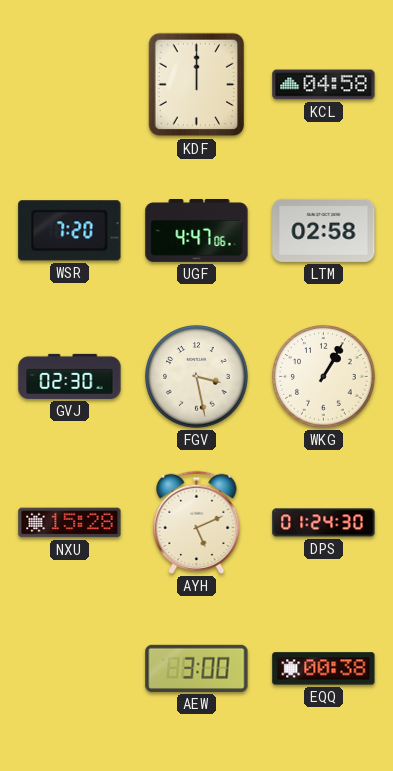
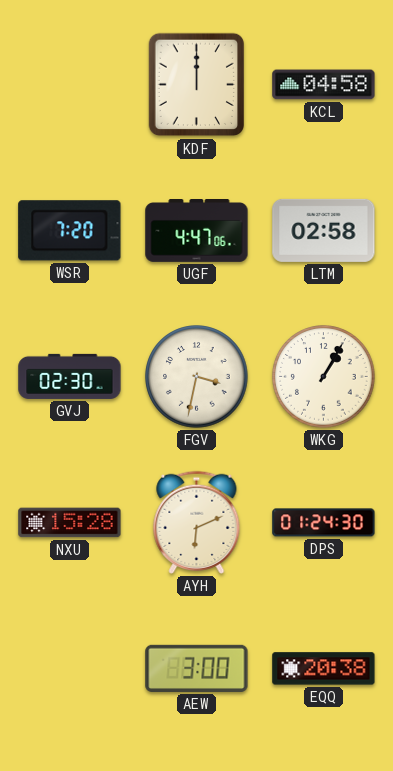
FGV: 3:28 -> 3:32 (197, 377)
AYH: 5:11 -> 6:11 (197, 522)
EQQ: 00:38 -> 20:38 (324, 669)
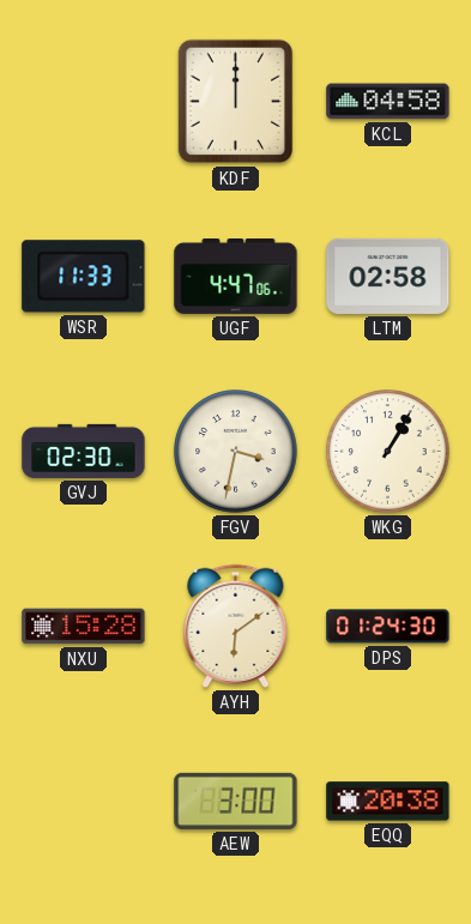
WSR: 7:20 -> 11:33 (84, 277)
AYH: 6:11 -> 6:09 (236, 626)
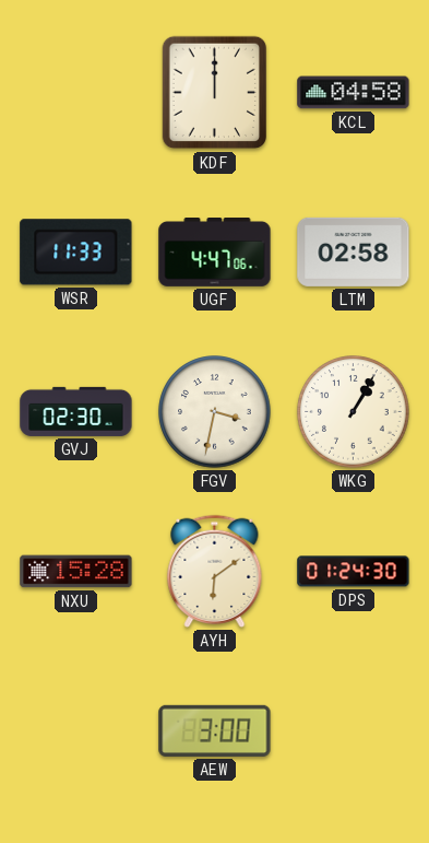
EQQ: 20:38 -> none (388, 802)
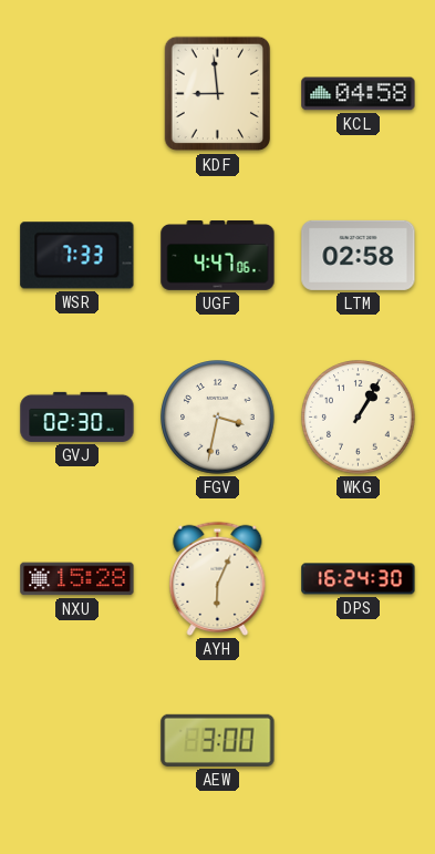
KDF: 12:00 -> 8:59 (217, 94)
WSR: 11:33 -> 7:33 (77, 256)
AYH: 6:09 -> 6:04 (218, 578)
DPS: 01:24 -> 16:24 (359, 579)
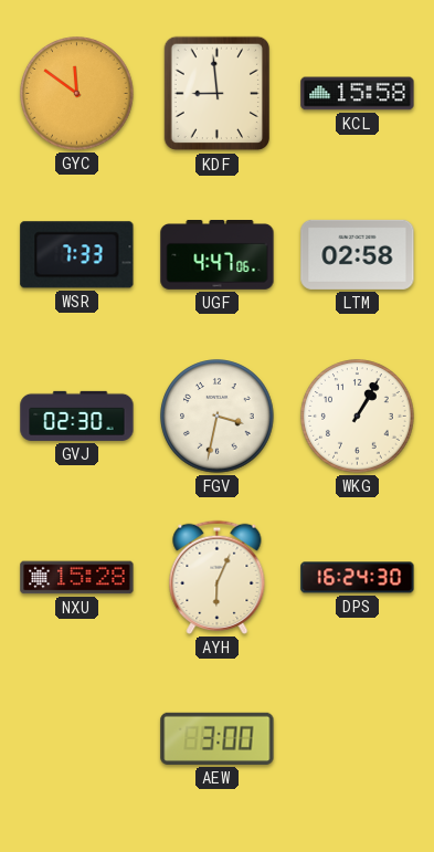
GYC: none -> 11:51 (77, 94)
KCL: 04:58 -> 15:58 (358, 94)
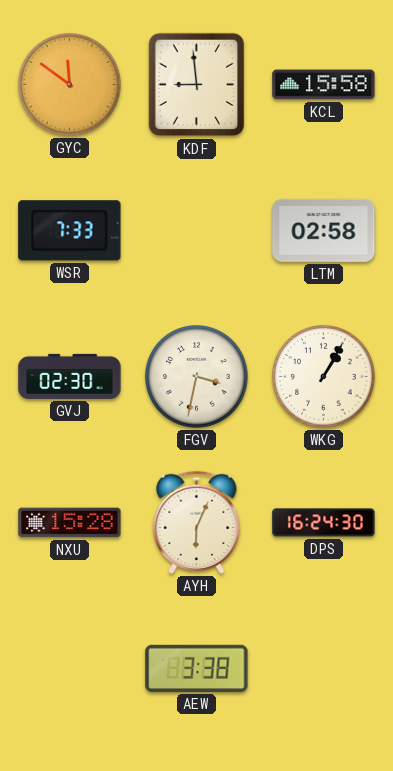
UGF: 4:47 -> none (218, 255)
AEW: 3:00 -> 3:38 (197, 668)
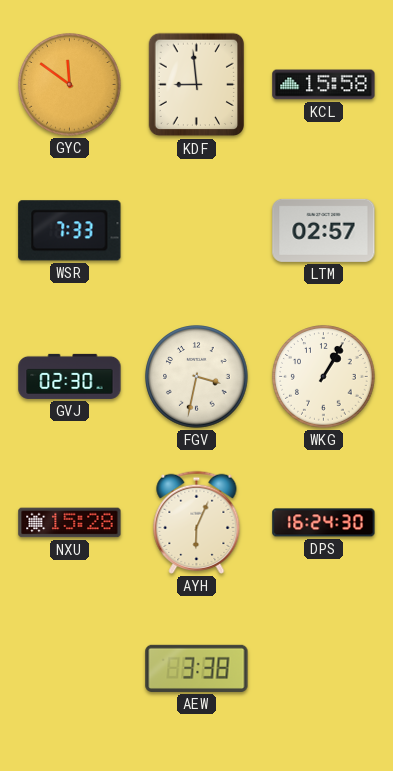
LTM: 02:58 -> 02:57 (324, 230)
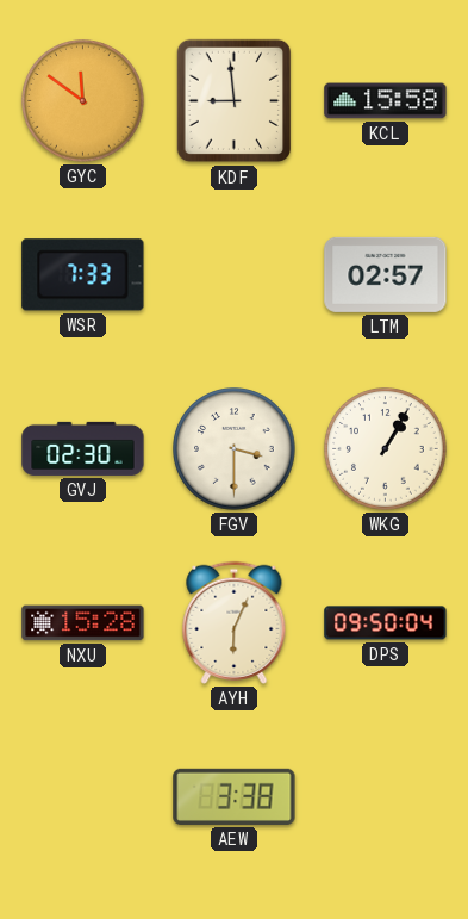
FGV: 3:32 -> 3:30 (235, 449)
DPS: 16:24 -> 09:50 (386, 623)
